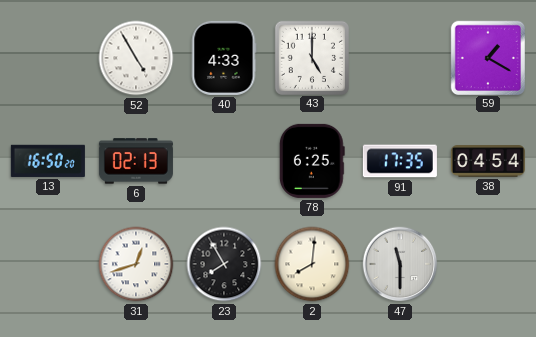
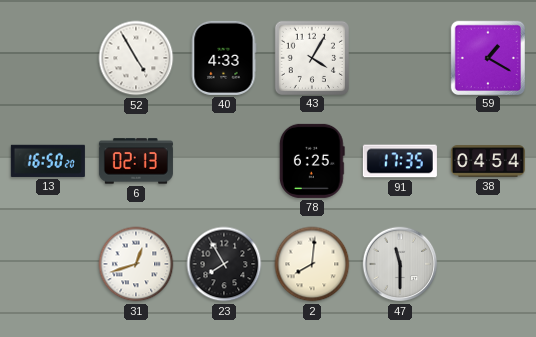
43: 5:00 -> 4:05 (311, 57)
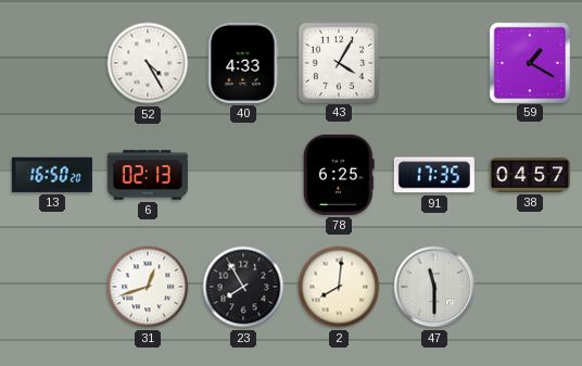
52: 4:55 -> 4:25 (148, 63)
38: 04:54 -> 04:57 (530, 175)
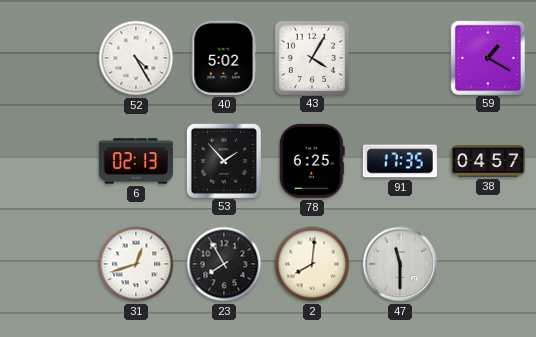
40: 4:33 -> 5:02 (224, 58)
13: 16:50 -> none (52, 175)
53: none -> 1:53 (223, 160)
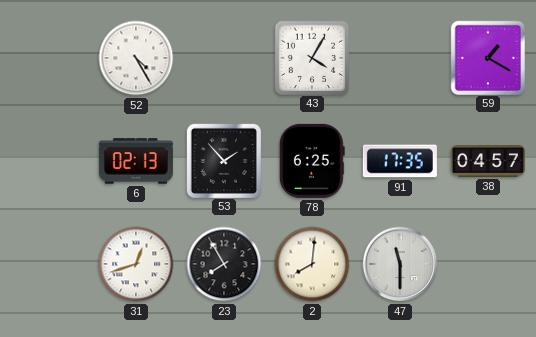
40: 5:02 -> none (224, 58)
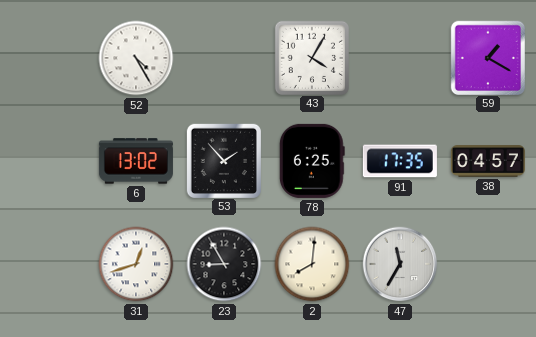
6: 02:13 -> 13:02 (136, 161)
23: 7:55 -> 8:55 (224, 264)
47: 11:30 -> 11:35 (400, 264)
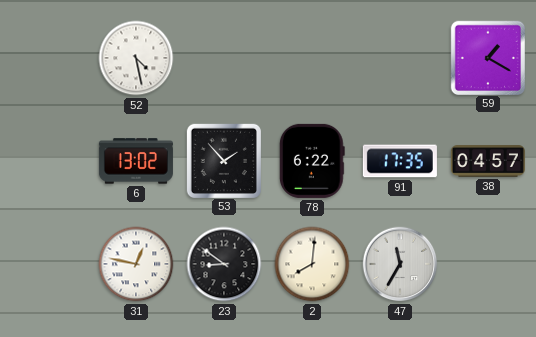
52: 4:25 -> 4:28 (136, 58)
43: 4:05 -> none (311, 57)
78: 6:25 -> 6:22 (312, 161)
31: 12:42 -> 12:47 (136, 264)
23: 8:55 -> 8:51 (224, 264)
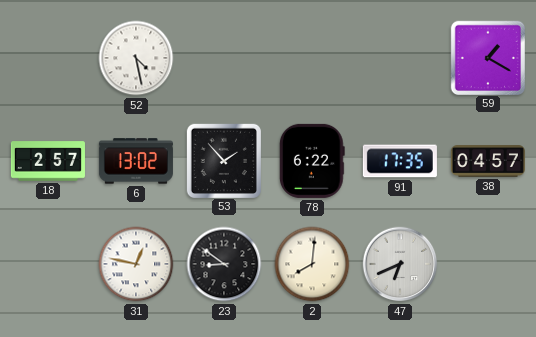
18: none -> 2:57 (48, 161)
47: 11:35 -> 6:41 (400, 264)
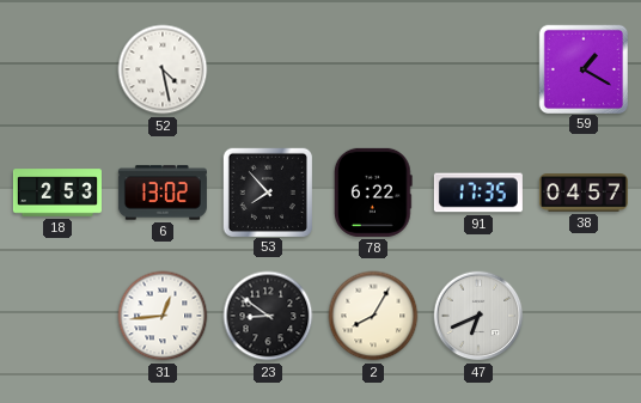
18: 2:57 -> 2:53 (57, 193)
53: 1:53 -> 7:53 (267, 191)
31: 12:47 -> 12:44 (163, 316)
2: 8:01 -> 8:05 (373, 316)
